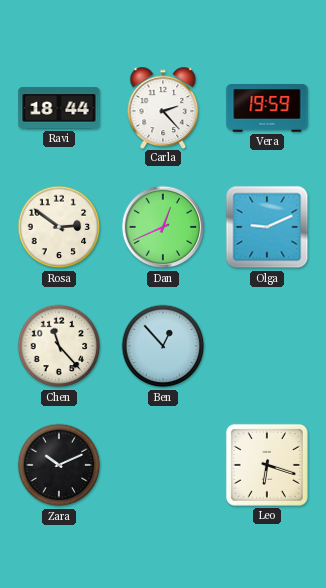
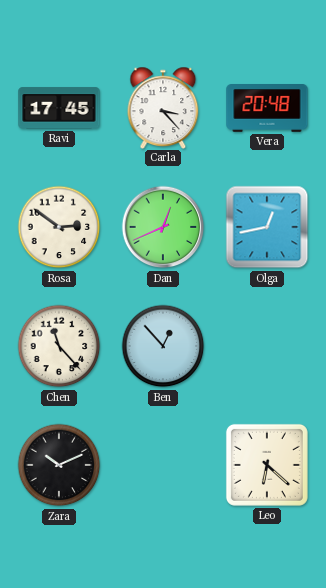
Ravi: 18:44 -> 17:45 (59, 108)
Carla: 2:23 -> 3:23 (163, 107)
Vera: 19:59 -> 20:48 (267, 109)
Olga: 9:11 -> 12:43 (267, 227)
Leo: 6:18 -> 6:22 (267, 465)
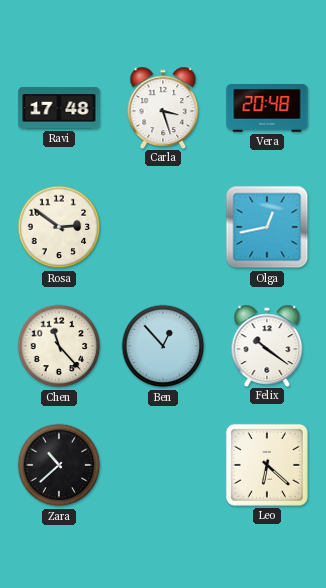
Ravi: 17:45 -> 17:48 (59, 108)
Carla: 3:23 -> 3:27 (163, 107)
Dan: 12:41 -> none (163, 227)
Felix: none -> 10:21 (267, 345)
Zara: 10:11 -> 10:38 (59, 465)
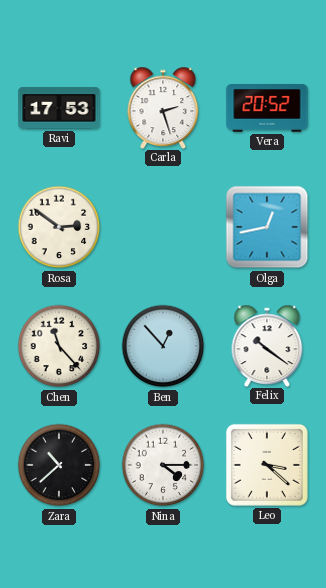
Ravi: 17:48 -> 17:53 (59, 108)
Carla: 3:27 -> 2:27 (163, 107)
Vera: 20:48 -> 20:52 (267, 109)
Nina: none -> 4:15 (163, 465)
Leo: 6:22 -> 3:22 (267, 465)
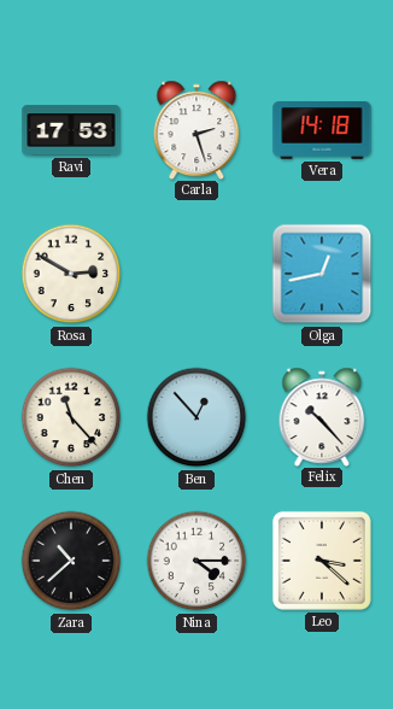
Vera: 20:52 -> 14:18 (322, 131)
Rosa: 2:51 -> 2:50 (71, 274)
Felix: 10:21 -> 10:23 (322, 416)
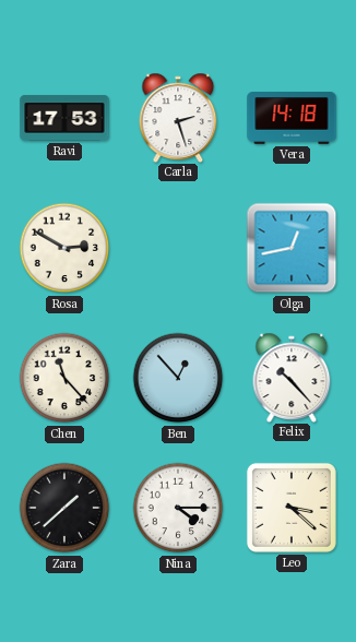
Zara: 10:38 -> 1:38 (64, 508)
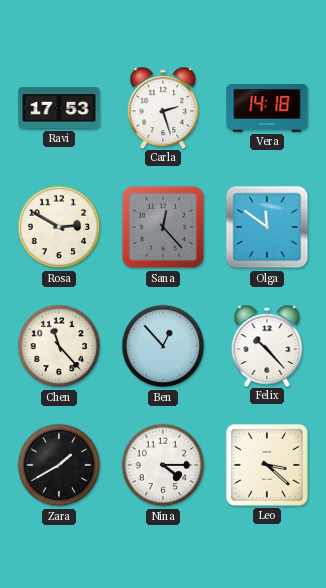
Sana: none -> 12:23 (163, 227)
Olga: 12:43 -> 11:51 (267, 227)
Zara: 1:38 -> 1:40 (59, 465)
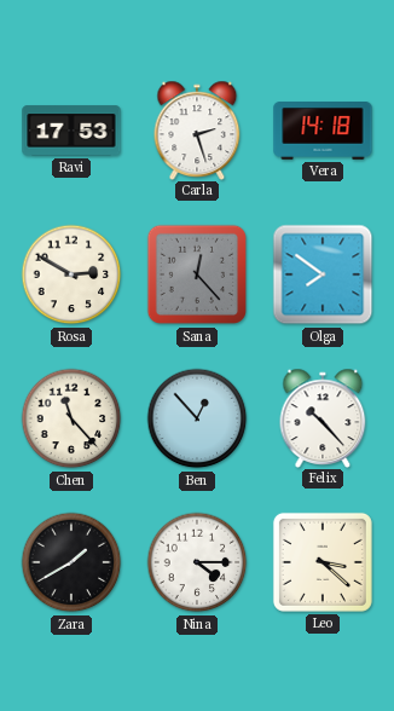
Olga: 11:51 -> 7:51 (323, 274)
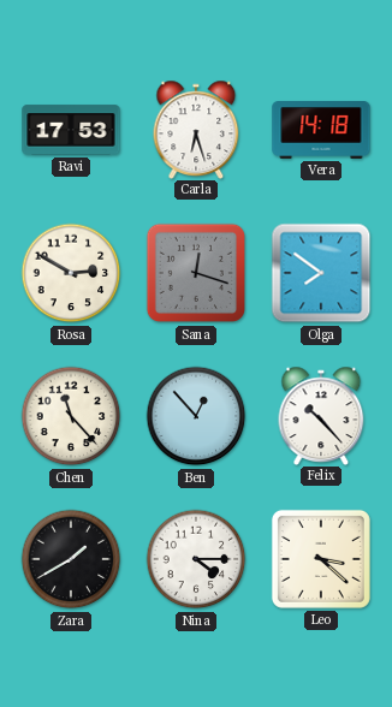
Carla: 2:27 -> 6:27 (196, 129)
Sana: 12:23 -> 12:18 (196, 273)
